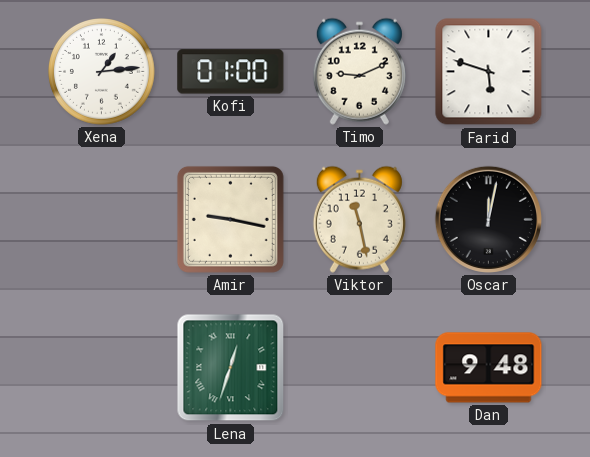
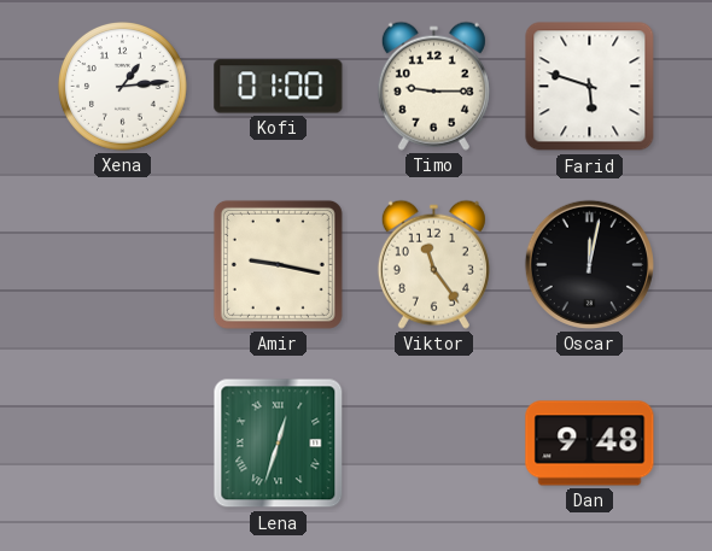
Timo: 9:11 -> 9:15 (433, 86)
Viktor: 11:28 -> 11:24 (433, 264)
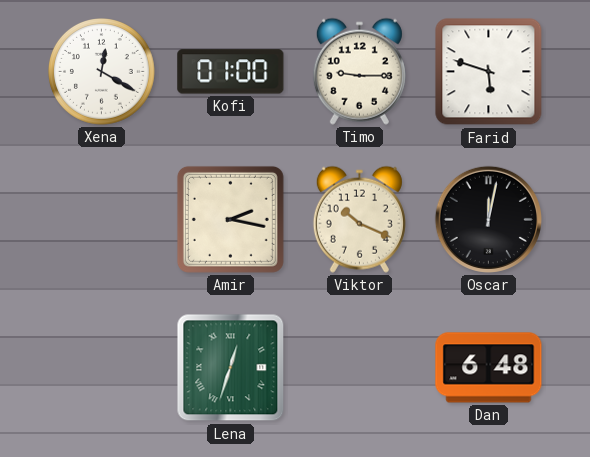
Xena: 1:14 -> 12:20 (102, 72)
Amir: 9:17 -> 2:17 (230, 219)
Viktor: 11:24 -> 10:19 (359, 219)
Dan: 9:48 -> 6:48 (489, 368)
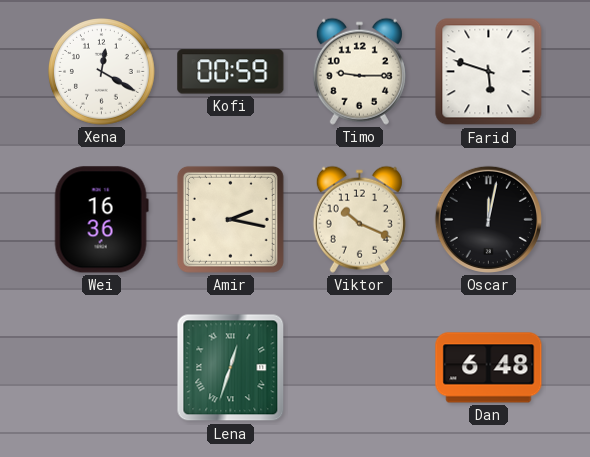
Kofi: 01:00 -> 00:59 (231, 72)
Wei: none -> 16:36 (101, 220)
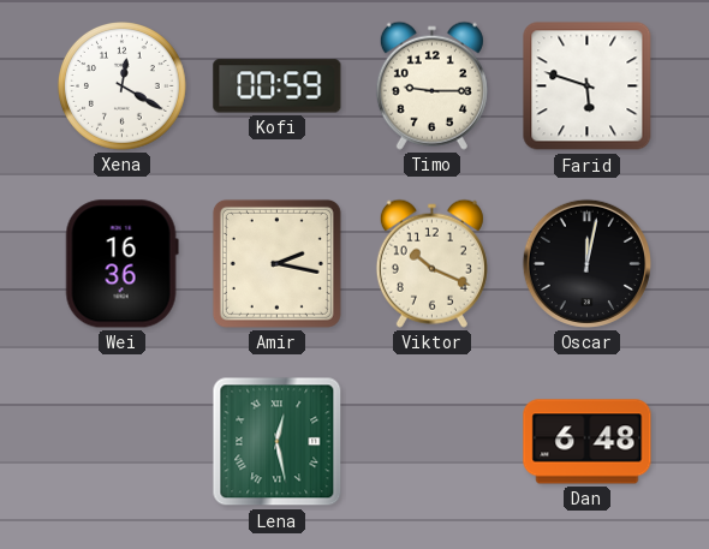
Lena: 12:33 -> 12:28 (278, 442)
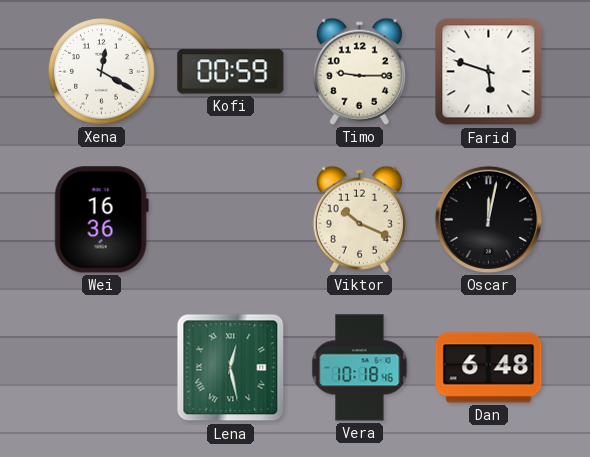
Amir: 2:17 -> none (276, 263)
Vera: none -> 10:18 (360, 368)
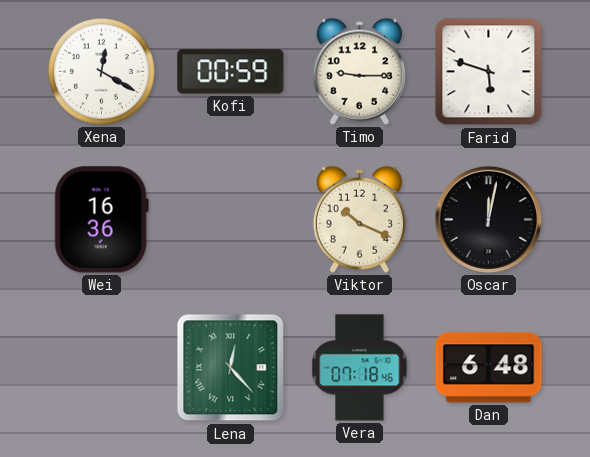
Lena: 12:28 -> 12:23 (231, 368)
Vera: 10:18 -> 07:18 (360, 368)
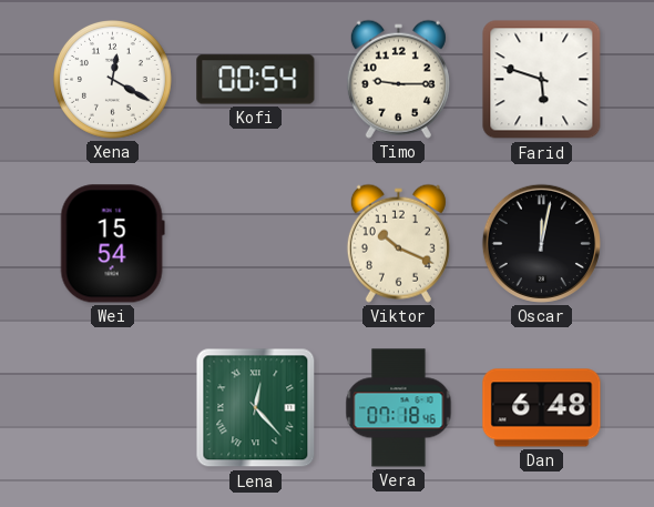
Kofi: 00:59 -> 00:54 (256, 80)
Wei: 16:36 -> 15:54 (112, 244)
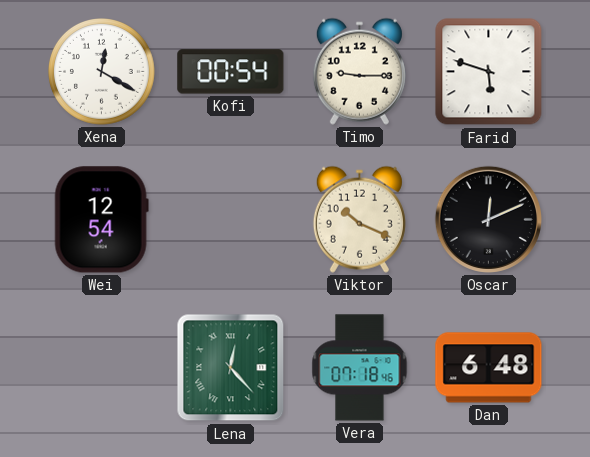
Wei: 15:54 -> 12:54 (101, 220)
Oscar: 12:02 -> 12:11 (488, 219)
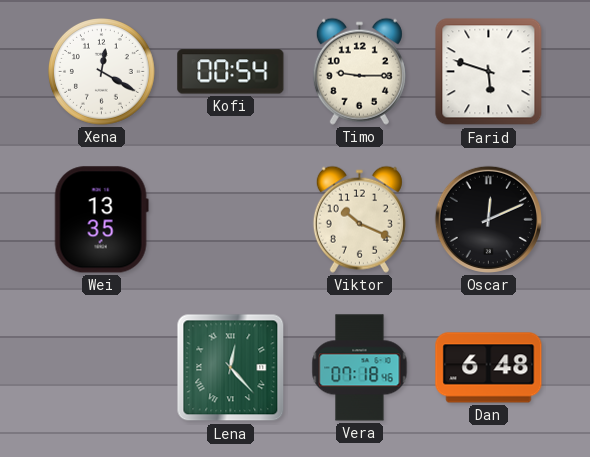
Wei: 12:54 -> 13:35 (101, 220)
